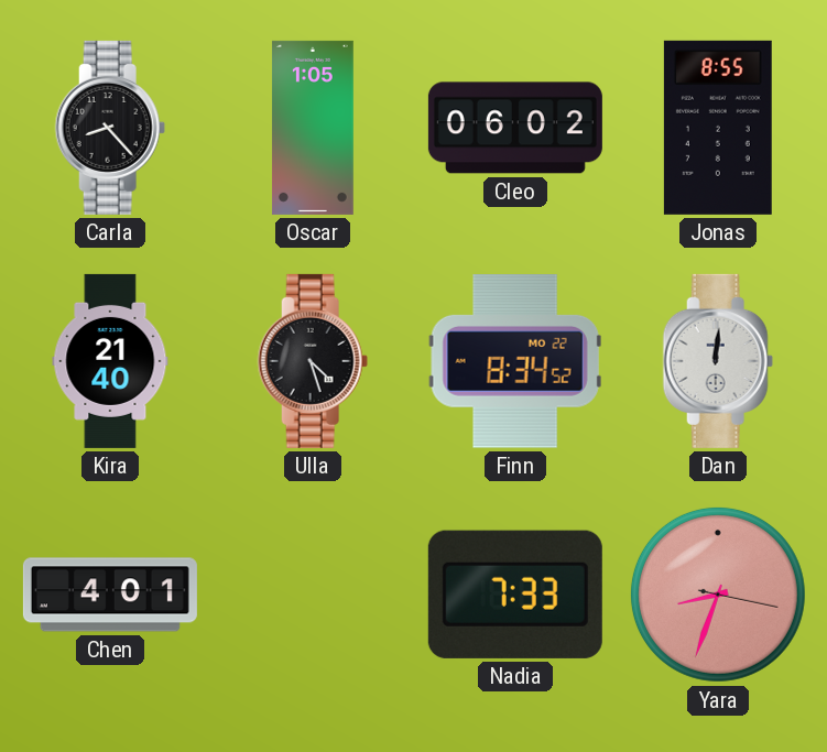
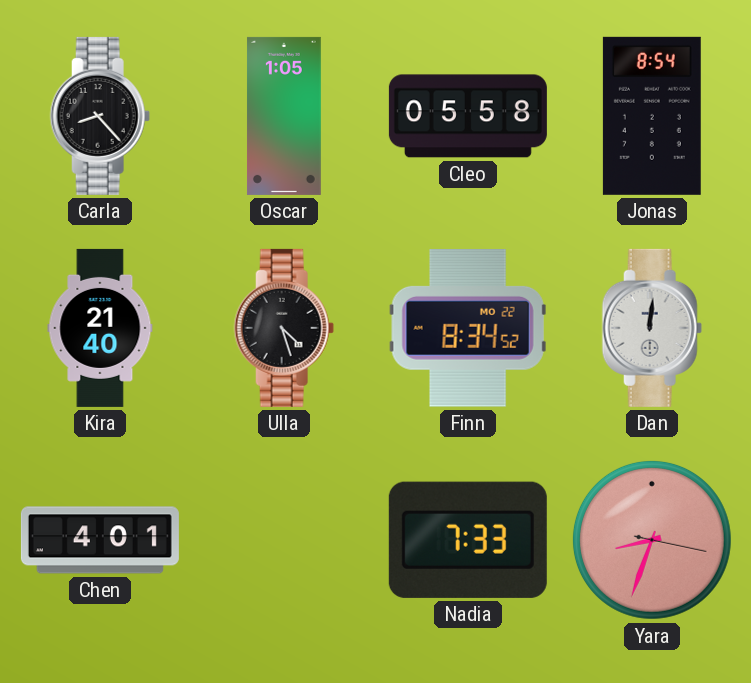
Cleo: 06:02 -> 05:58 (468, 116)
Jonas: 8:55 -> 8:54 (652, 116)
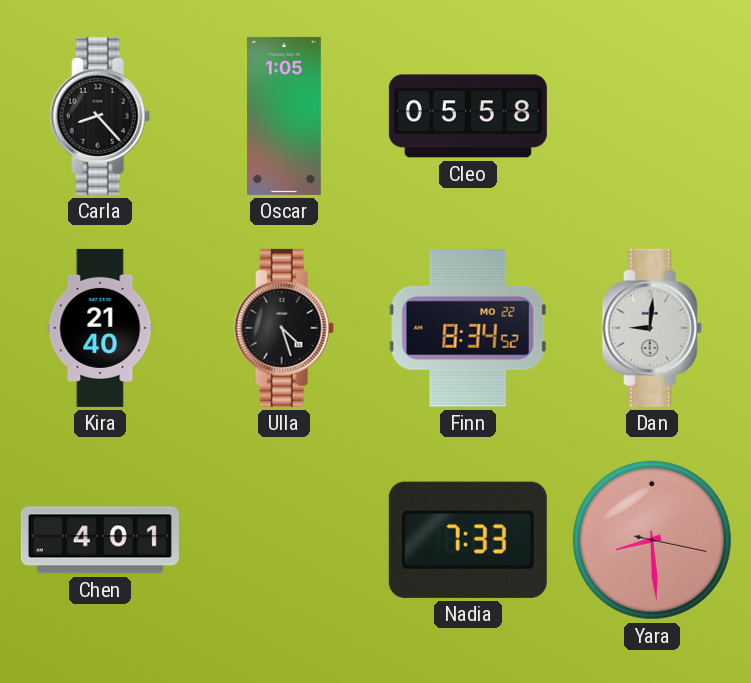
Jonas: 8:54 -> none (652, 116)
Dan: 12:01 -> 9:01 (652, 328)
Yara: 8:33 -> 8:29 (652, 540)
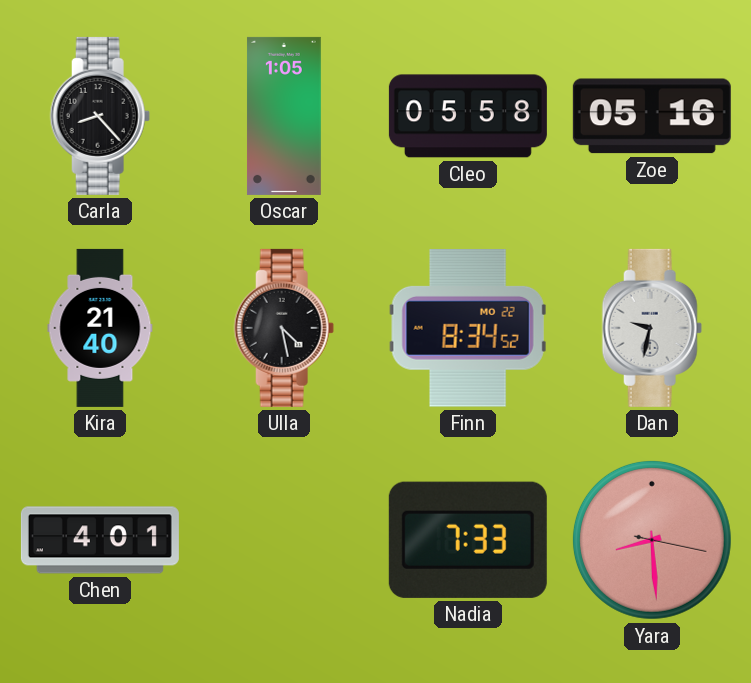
Zoe: none -> 05:16 (652, 116)
Ulla: 4:27 -> 4:28 (284, 328)
Dan: 9:01 -> 9:32 (652, 328)
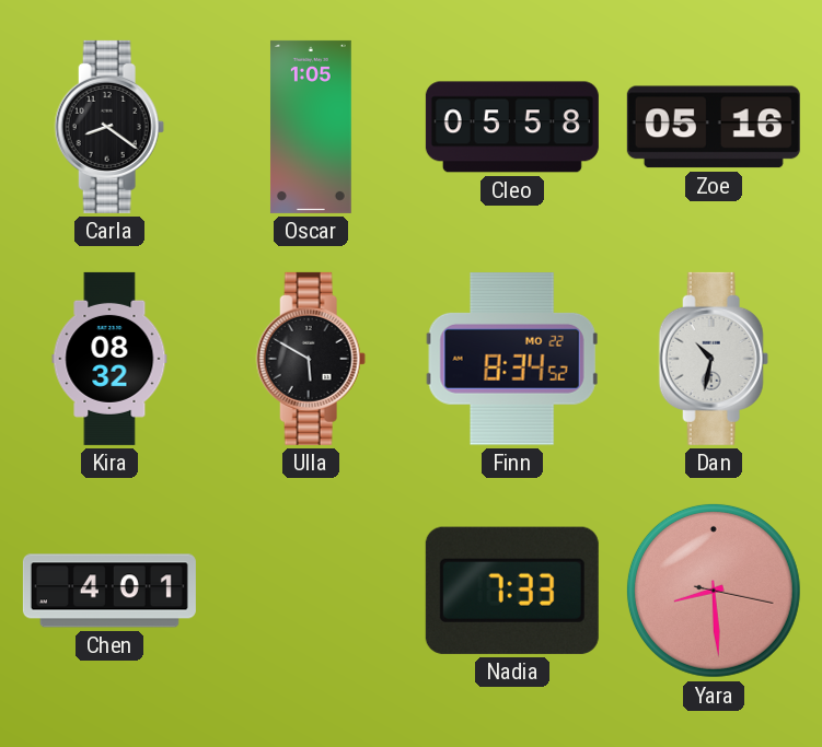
Carla: 8:23 -> 8:21 (109, 127)
Kira: 21:40 -> 08:32 (109, 359)
Ulla: 4:28 -> 5:50 (311, 359)
Dan: 9:32 -> 10:32 (714, 359)
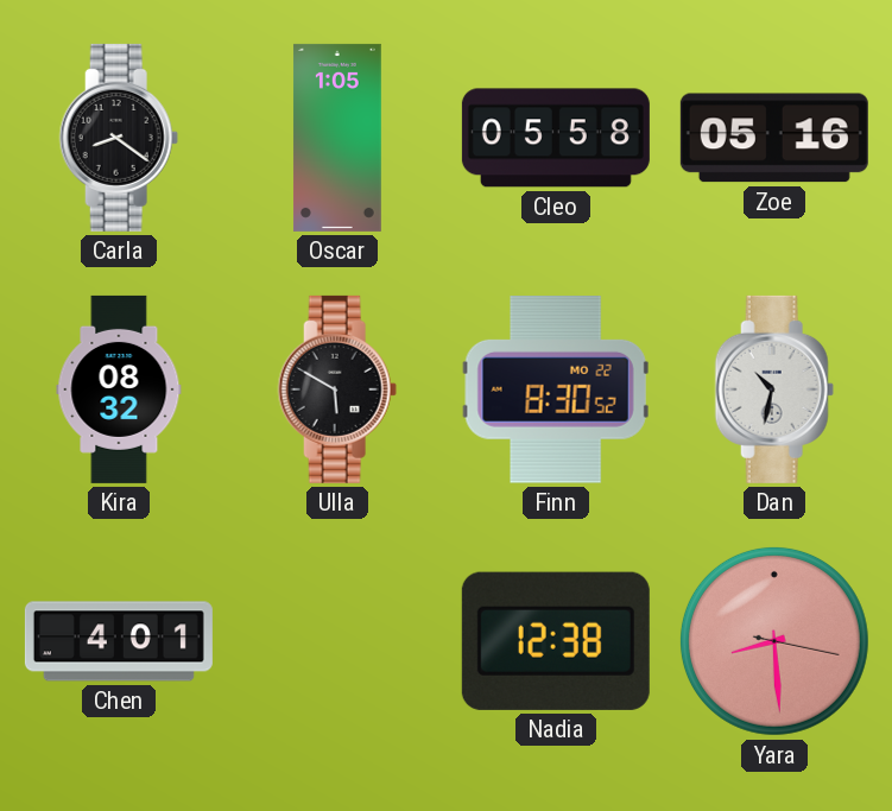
Finn: 8:34 -> 8:30 (556, 389)
Nadia: 7:33 -> 12:38 (556, 641)
